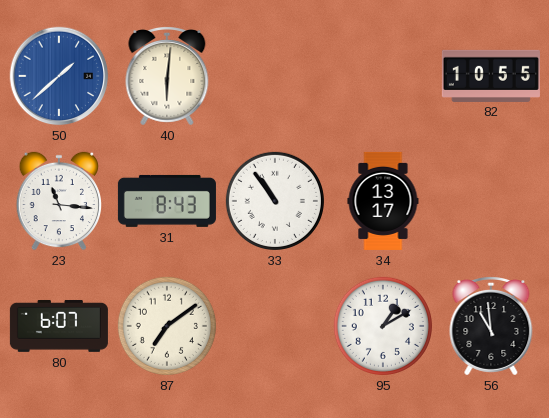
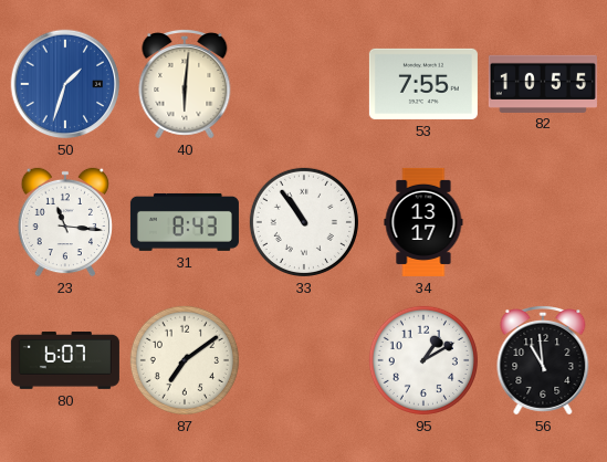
50: 1:38 -> 1:33 (65, 84)
53: none -> 7:55 (423, 84)
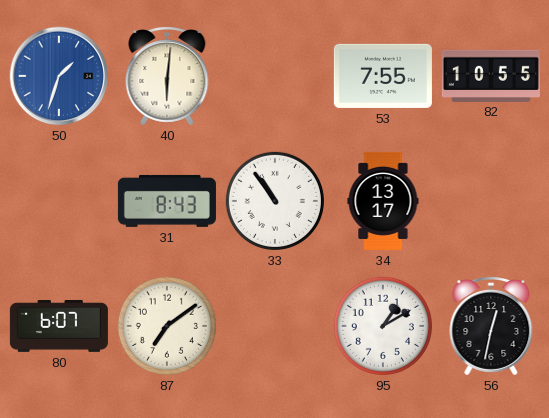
23: 11:16 -> none (64, 222)
56: 10:59 -> 12:32 (491, 327)
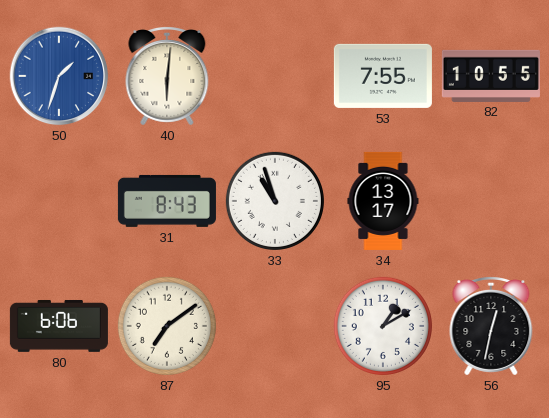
33: 10:54 -> 10:57 (275, 201)
80: 6:07 -> 6:06 (59, 326)
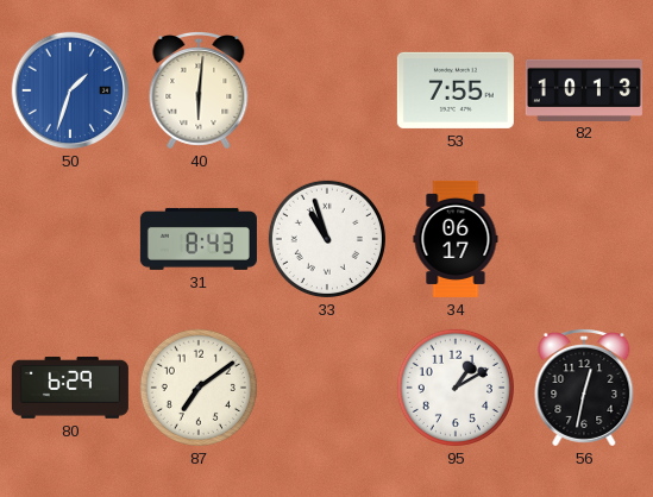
82: 10:55 -> 10:13 (584, 89)
34: 13:17 -> 06:17 (456, 239)
80: 6:06 -> 6:29 (70, 388)
